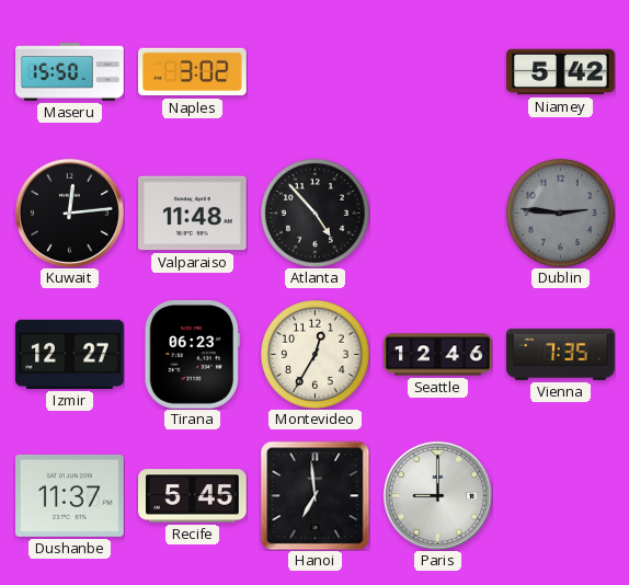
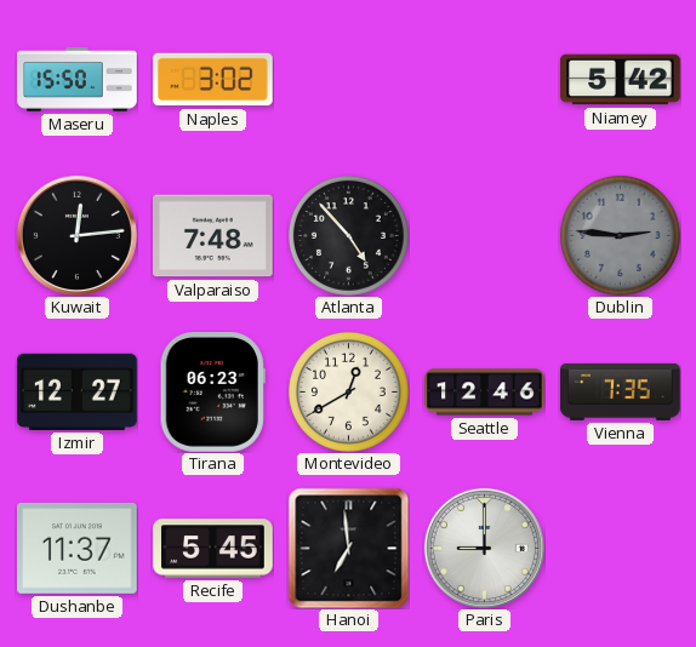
Valparaiso: 11:48 -> 7:48 (213, 236)
Montevideo: 12:35 -> 12:40 (348, 391)
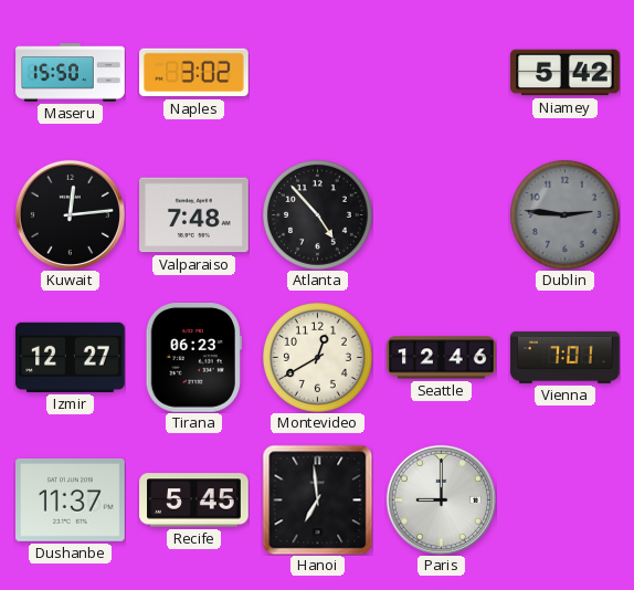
Vienna: 7:35 -> 7:01 (566, 357)
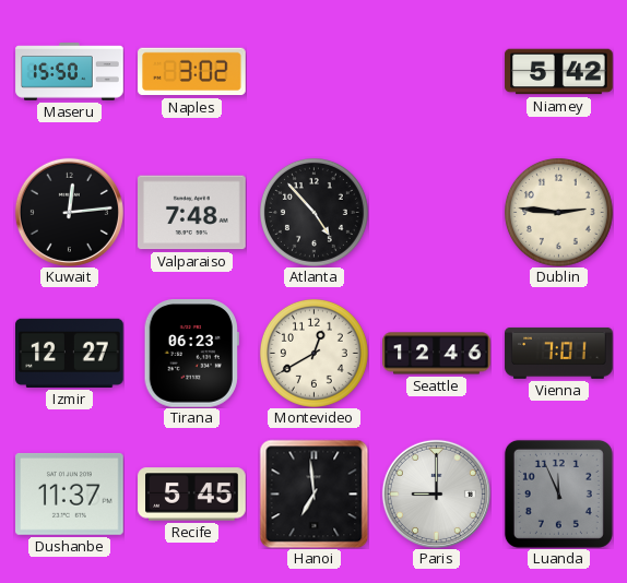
Dublin dial: grey -> cream (558, 212)
Luanda: none -> 11:56 (558, 493)
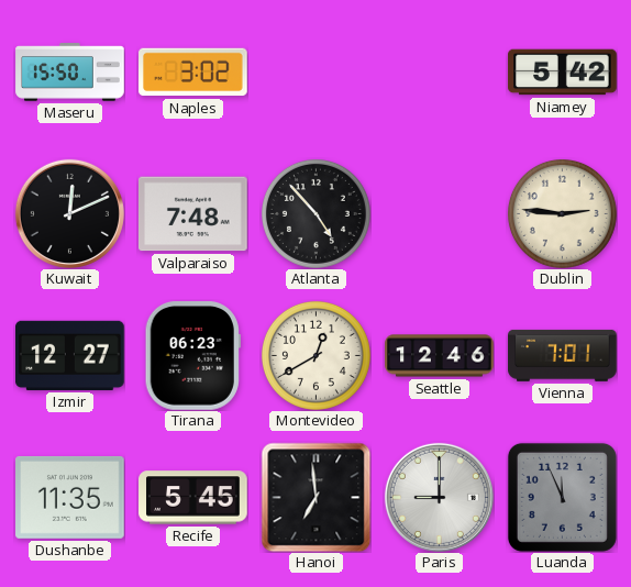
Kuwait: 12:14 -> 12:11 (69, 213)
Dushanbe: 11:37 -> 11:35 (70, 497)
